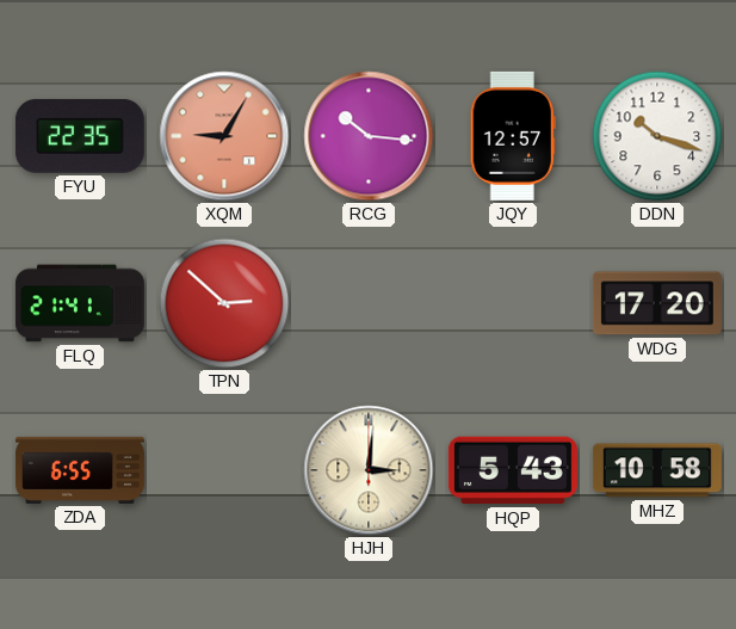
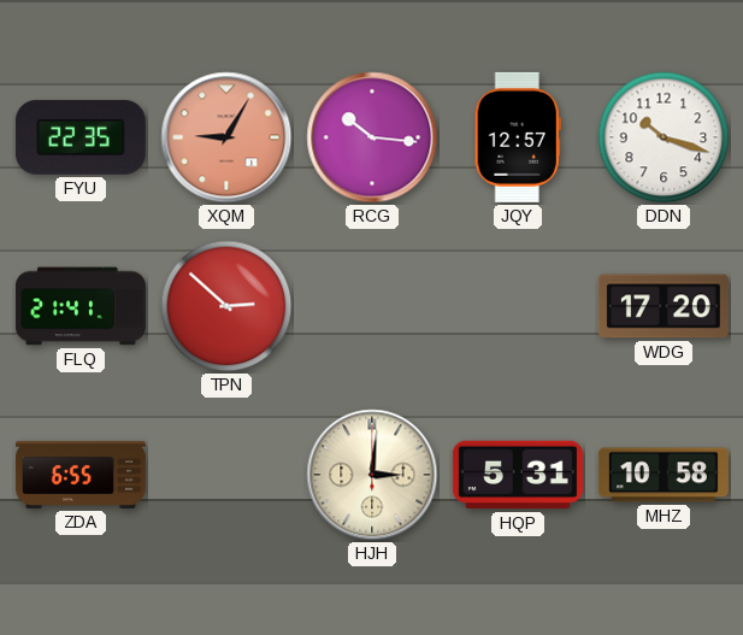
HQP: 5:43 -> 5:31 (518, 475)
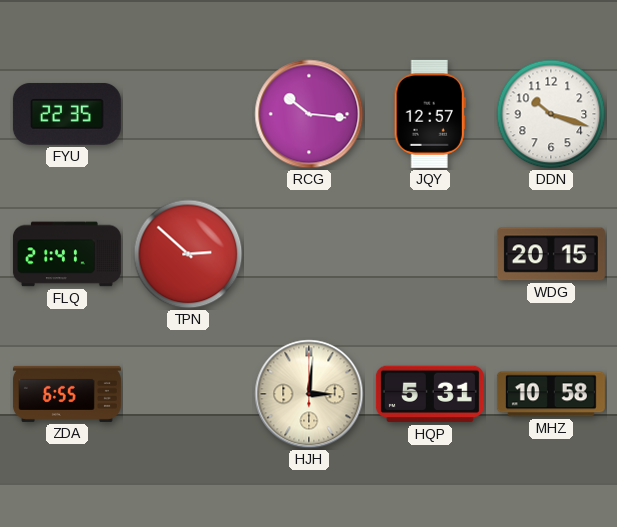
XQM: 9:05 -> none (226, 137)
WDG: 17:20 -> 20:15 (551, 254)
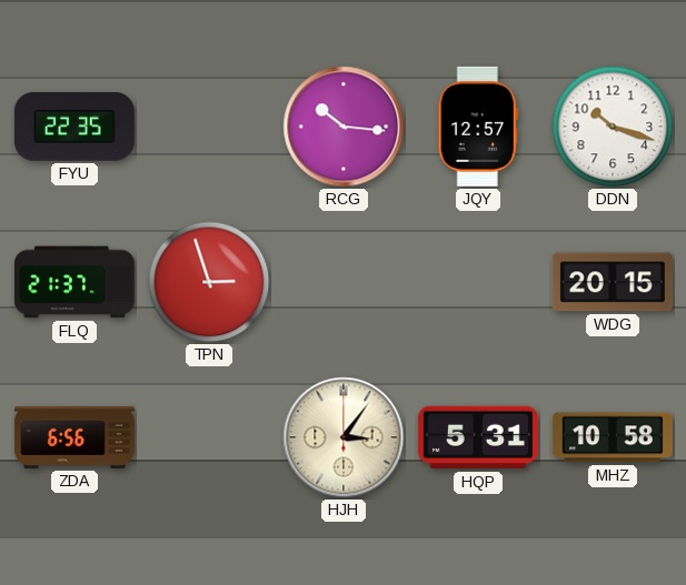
FLQ: 21:41 -> 21:37 (74, 282)
TPN: 2:52 -> 2:57 (209, 282)
ZDA: 6:55 -> 6:56 (74, 437)
HJH: 3:01 -> 3:06 (344, 437)
